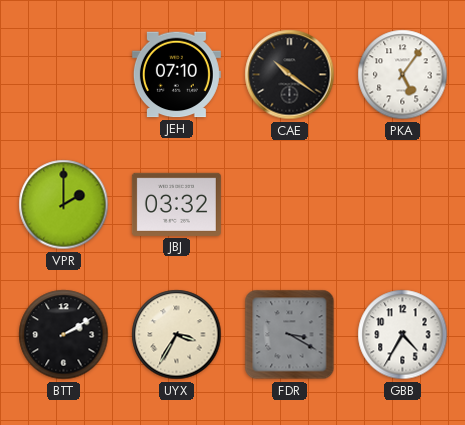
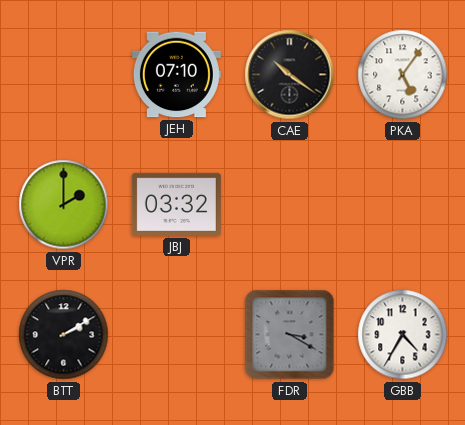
UYX: 3:35 -> none (177, 335)
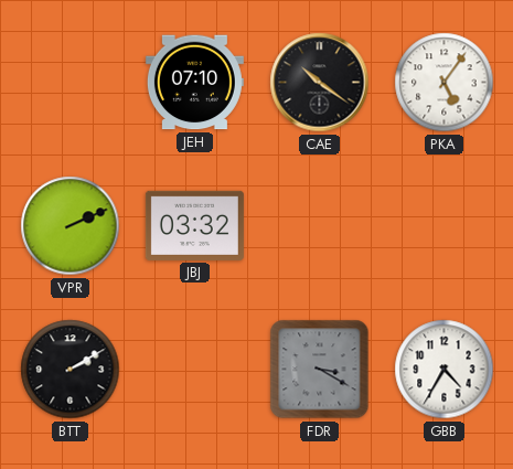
VPR: 2:00 -> 2:11 (71, 226)
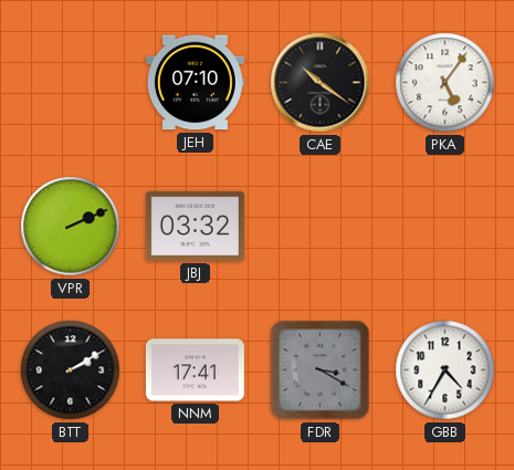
NNM: none -> 17:41 (195, 370)
